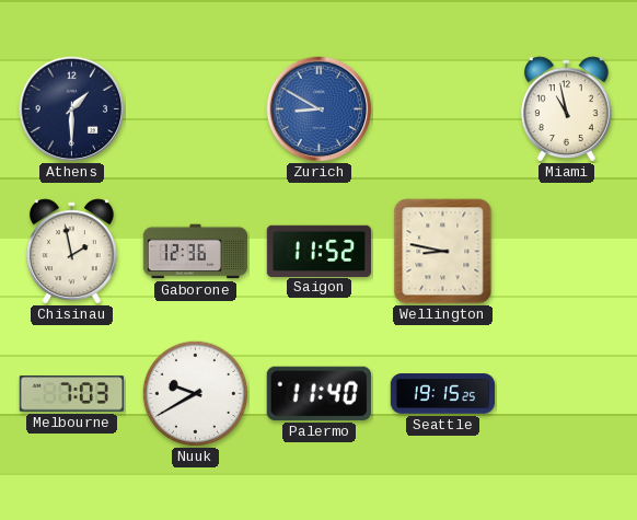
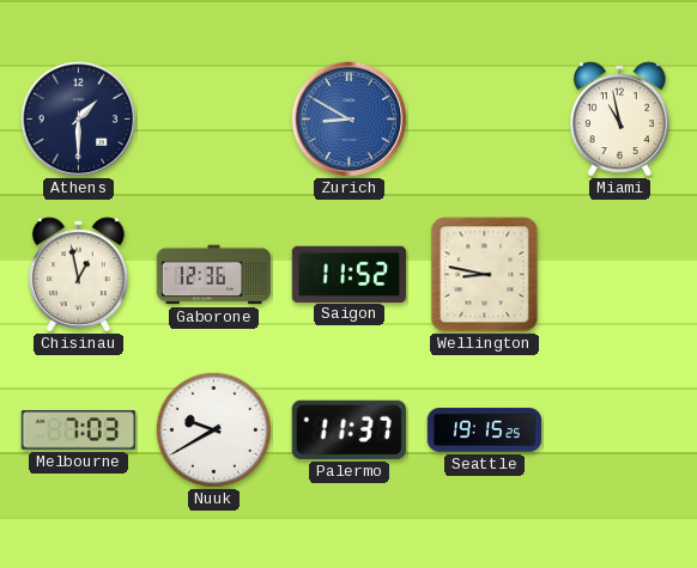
Chisinau: 1:58 -> 12:58 (78, 275)
Palermo: 11:40 -> 11:37 (348, 429)
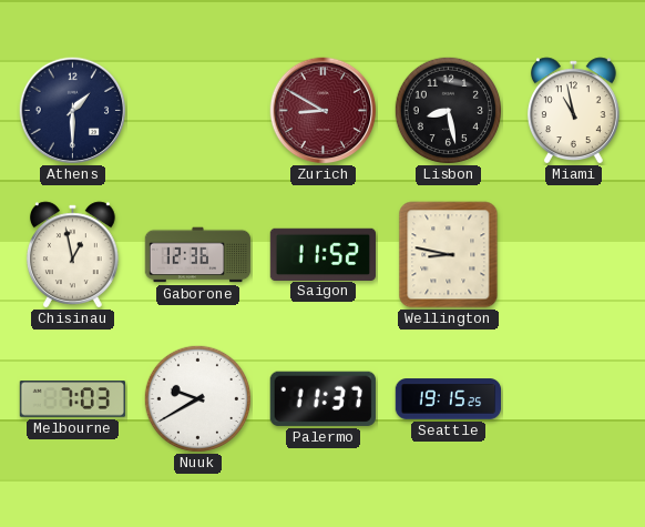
Zurich dial: blue -> burgundy (324, 111)
Lisbon: none -> 8:28 (448, 110)
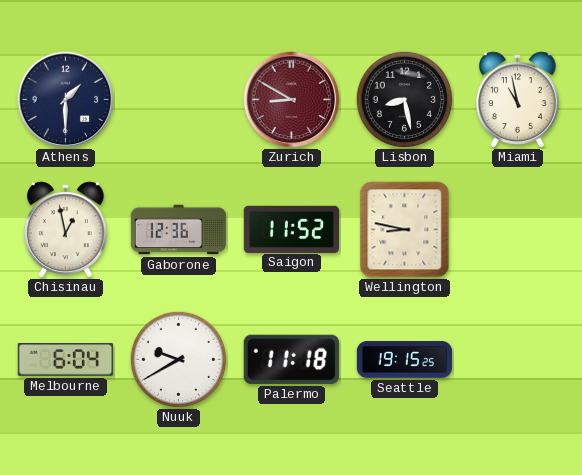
Melbourne: 7:03 -> 6:04 (66, 360)
Palermo: 11:37 -> 11:18 (291, 359)
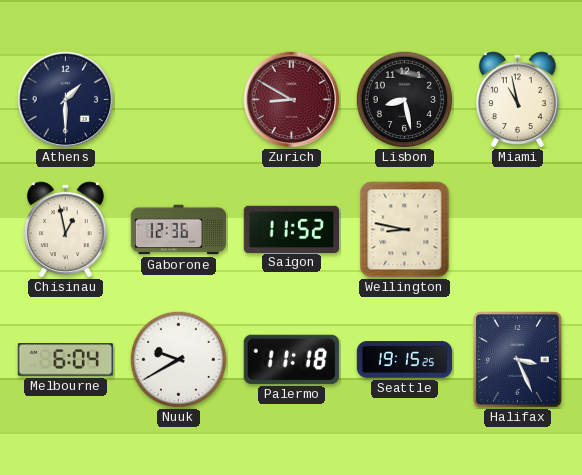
Halifax: none -> 3:26 (518, 360)
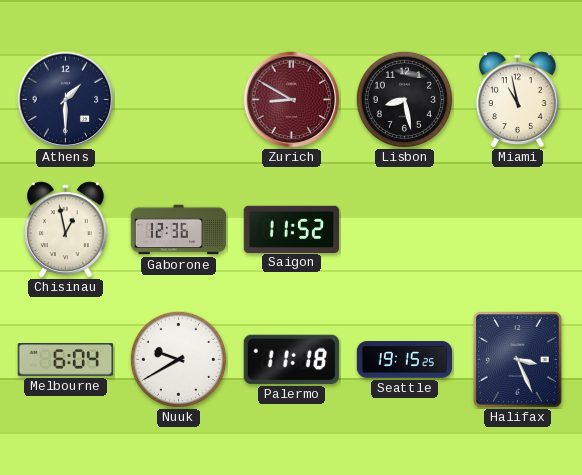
Wellington: 8:47 -> none (405, 230)
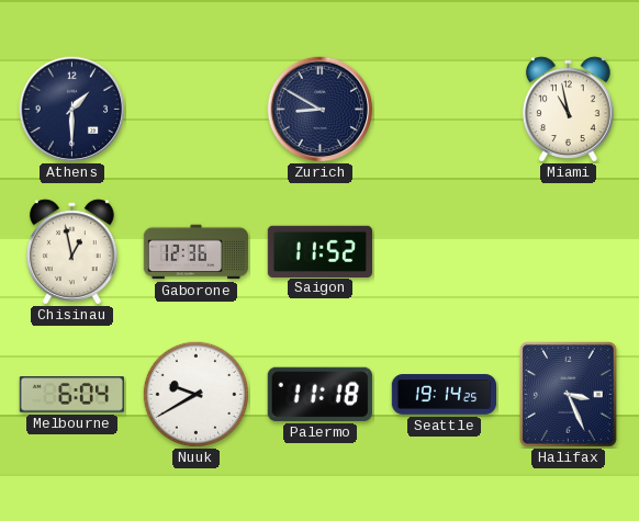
Zurich dial: burgundy -> navy (321, 110)
Lisbon: 8:28 -> none (404, 99)
Seattle: 19:15 -> 19:14 (445, 395)
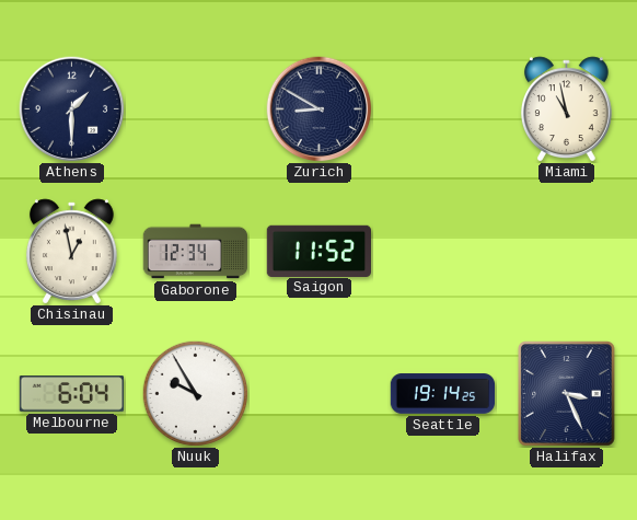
Gaborone: 12:36 -> 12:34 (196, 252)
Nuuk: 9:40 -> 9:55 (195, 393)
Palermo: 11:18 -> none (319, 394)
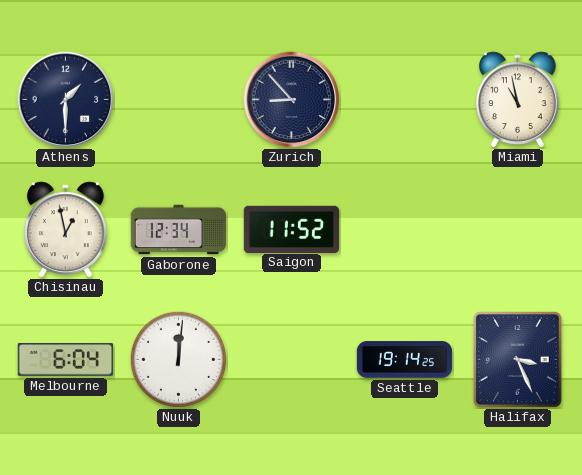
Zurich: 8:50 -> 8:53 (292, 100)
Nuuk: 9:55 -> 12:01 (178, 359)
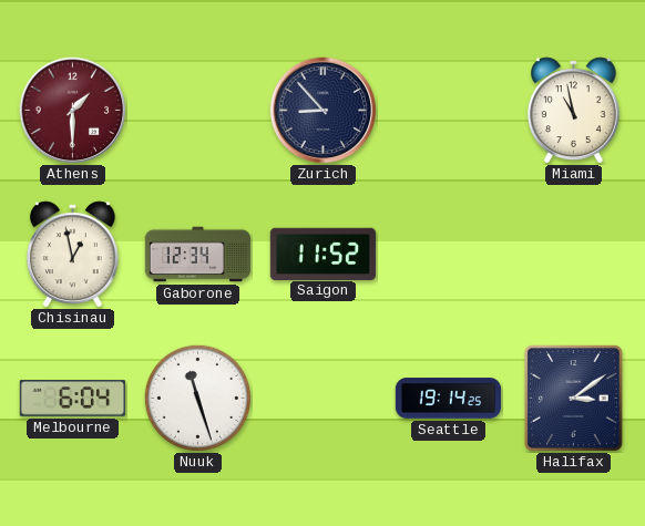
Athens dial: navy -> burgundy (73, 111)
Nuuk: 12:01 -> 11:27 (197, 398)
Halifax: 3:26 -> 3:09 (574, 399)
